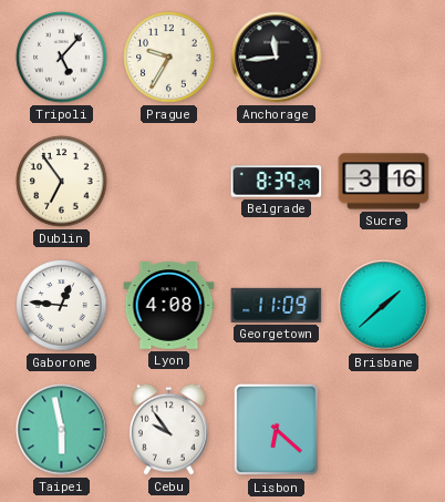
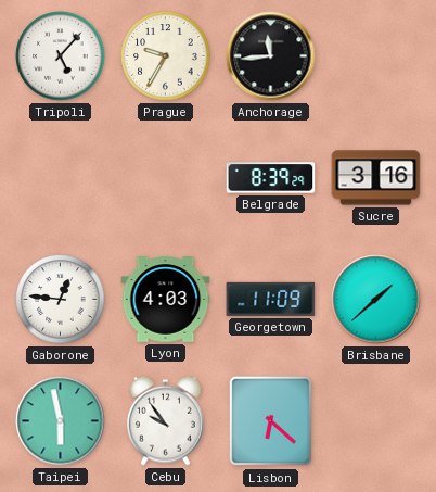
Dublin: 6:54 -> none (62, 182)
Lyon: 4:08 -> 4:03 (166, 300)
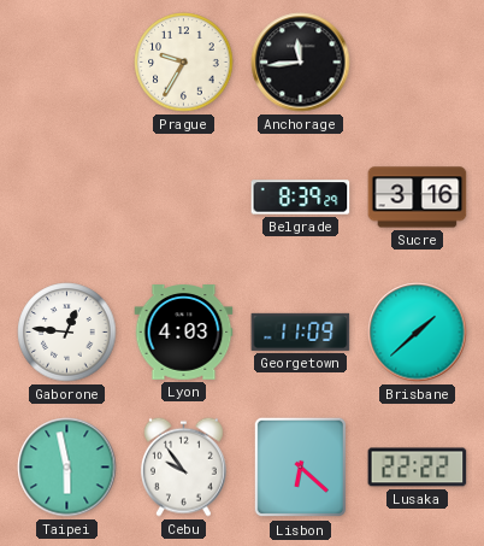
Tripoli: 5:07 -> none (61, 56)
Lusaka: none -> 22:22 (418, 468)
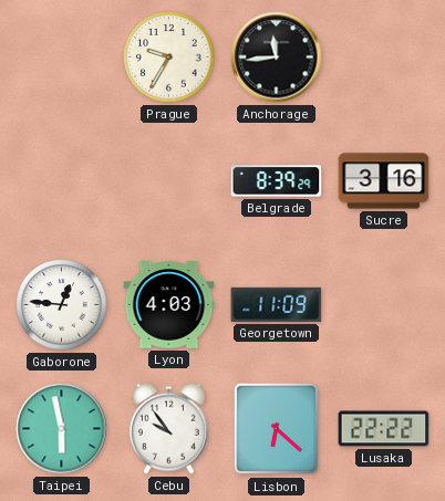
Brisbane: 1:38 -> none (418, 333)
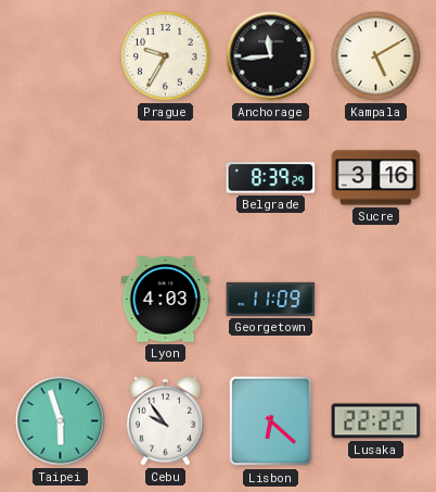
Kampala: none -> 5:10 (376, 56)
Gaborone: 12:46 -> none (62, 305)
Taipei: 5:58 -> 5:57 (61, 421)
